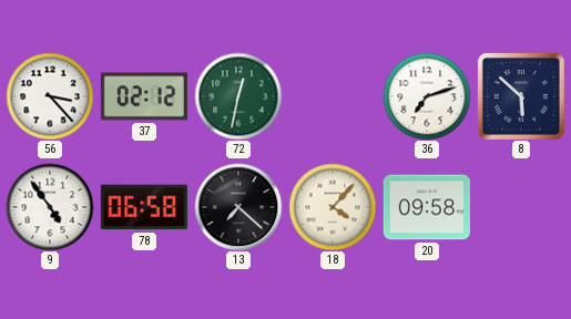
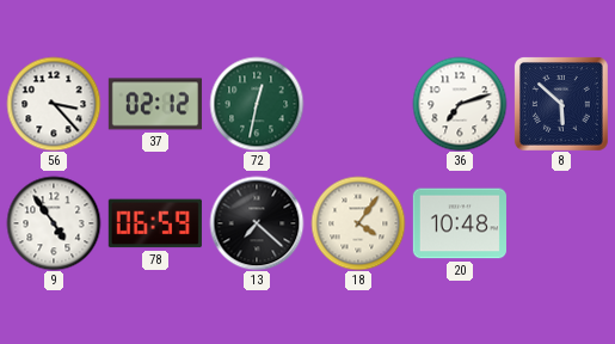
78: 06:58 -> 06:59 (155, 223)
18: 4:07 -> 4:06 (358, 223)
20: 09:58 -> 10:48 (460, 223)
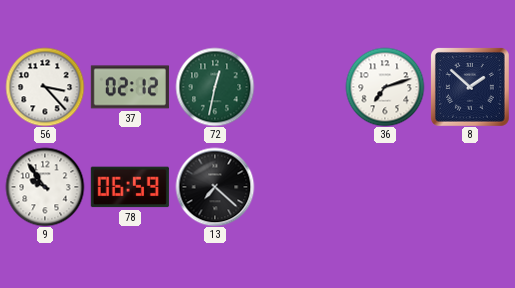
8: 5:52 -> 1:52 (470, 87)
9: 4:54 -> 9:54 (45, 187)
18: 4:06 -> none (358, 223)
20: 10:48 -> none (460, 223)
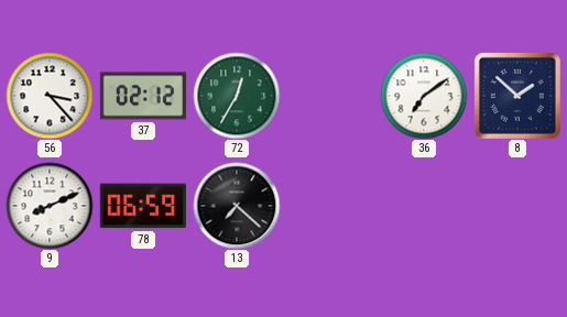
72: 12:32 -> 12:35 (237, 96)
36: 7:12 -> 7:09 (424, 96)
9: 9:54 -> 8:11 (50, 206)
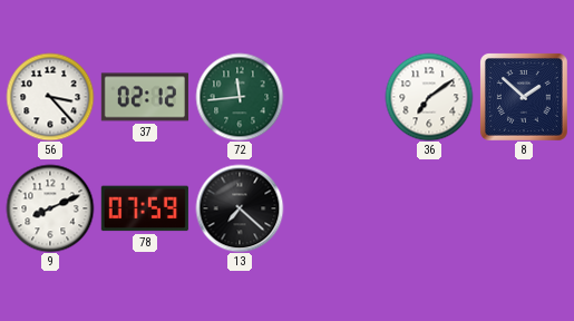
72: 12:35 -> 11:44 (240, 97)
78: 06:59 -> 07:59 (145, 208)
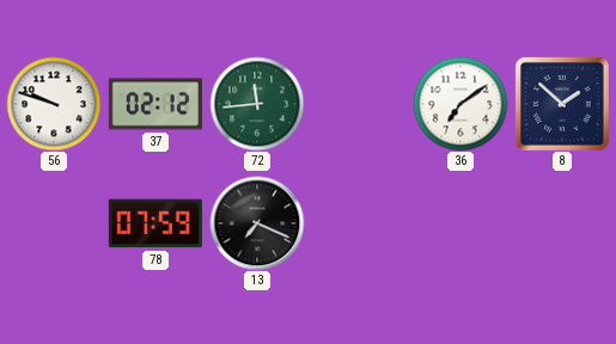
56: 3:23 -> 9:48 (54, 104)
9: 8:11 -> none (50, 208)
13: 7:22 -> 7:19 (257, 223)
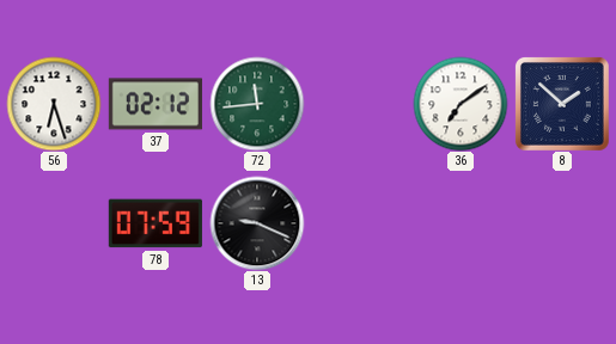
56: 9:48 -> 6:27 (54, 104)
13: 7:19 -> 9:19 (257, 223)
